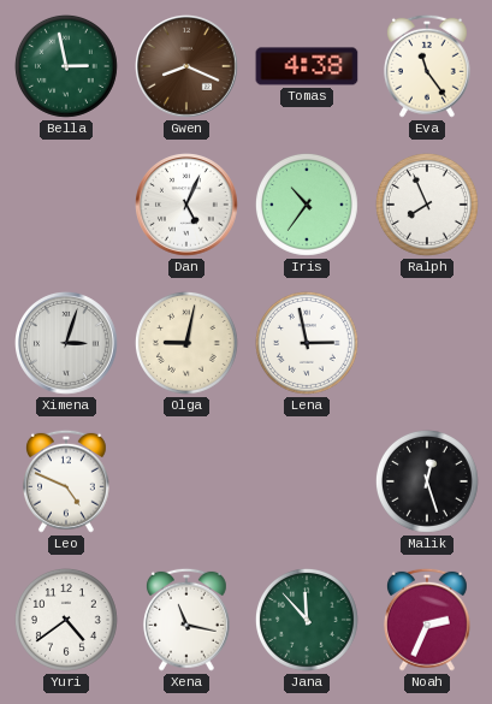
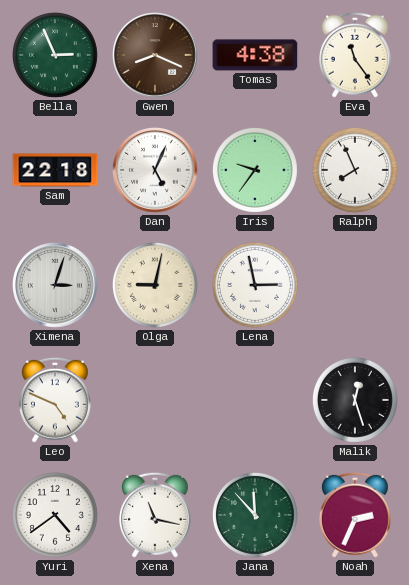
Bella: 2:58 -> 2:56 (55, 55)
Sam: none -> 22:18 (55, 170)
Iris: 10:36 -> 9:36 (255, 170)
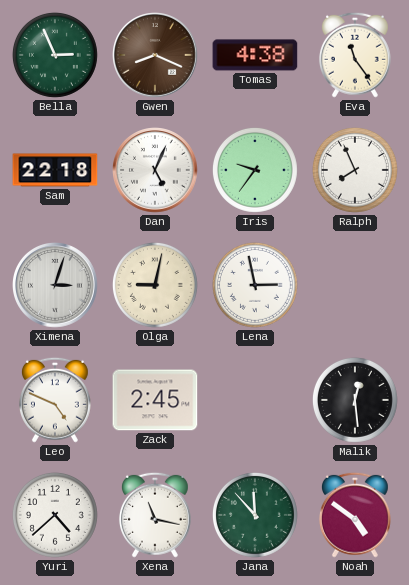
Zack: none -> 2:45 (155, 400)
Malik: 12:27 -> 12:29 (355, 400)
Yuri: 4:39 -> 4:38 (55, 515)
Noah: 2:34 -> 4:51 (355, 515)
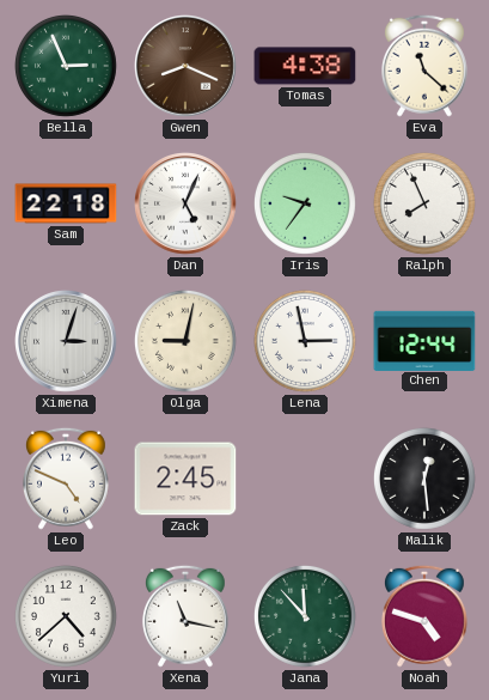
Eva: 11:24 -> 11:22 (424, 66)
Chen: none -> 12:44 (424, 340)
Noah: 4:51 -> 4:48 (424, 616)
